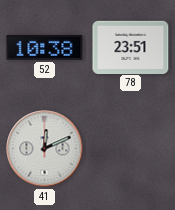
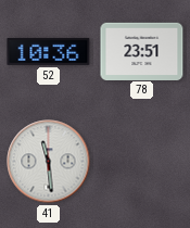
52: 10:38 -> 10:36 (49, 51)
41: 12:11 -> 11:29 (49, 162)
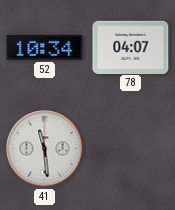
52: 10:36 -> 10:34 (45, 47)
78: 23:51 -> 04:07 (131, 47)
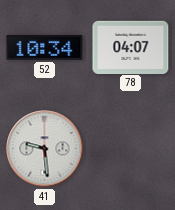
41: 11:29 -> 9:29 (45, 149)
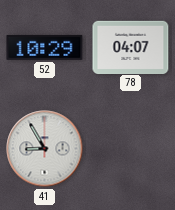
52: 10:34 -> 10:29 (45, 47)
41: 9:29 -> 8:55 (45, 149)
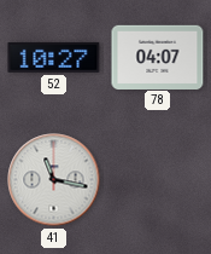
52: 10:29 -> 10:27 (54, 57)
41: 8:55 -> 11:17 (54, 180)
